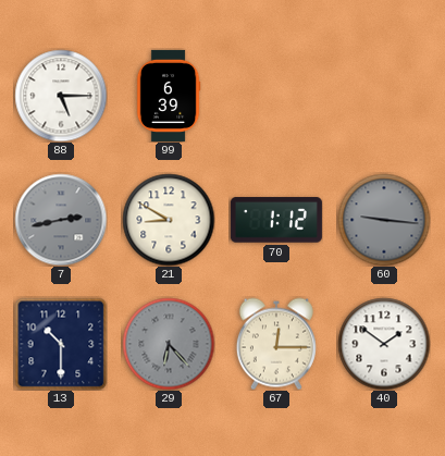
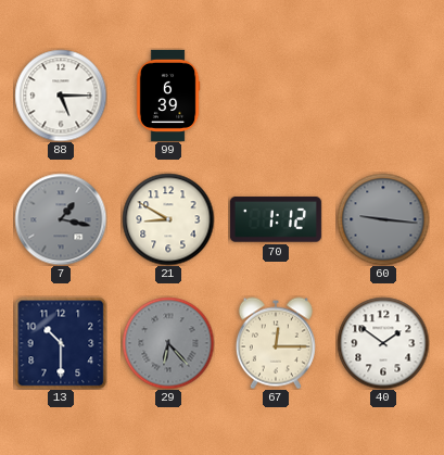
7: 2:43 -> 1:17 (61, 219)
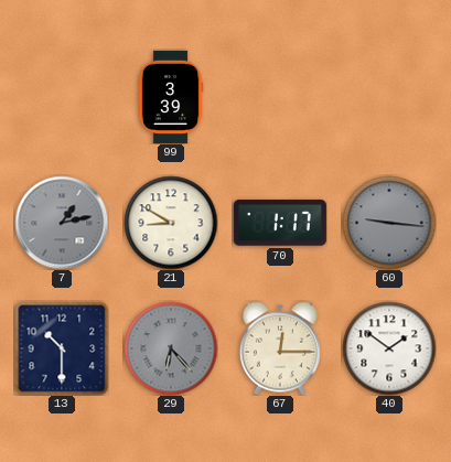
88: 5:15 -> none (61, 96)
99: 6:39 -> 3:39 (171, 97)
7: 1:17 -> 1:13 (62, 223)
70: 1:12 -> 1:17 (280, 223)
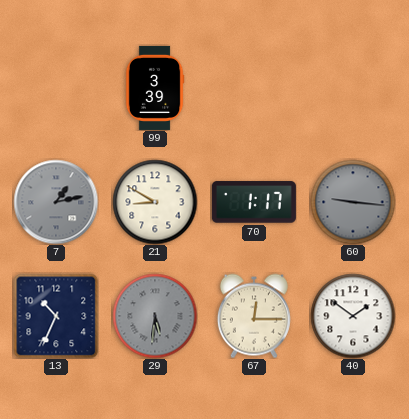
13: 10:30 -> 10:34 (56, 316)
29: 6:23 -> 5:31 (155, 316)
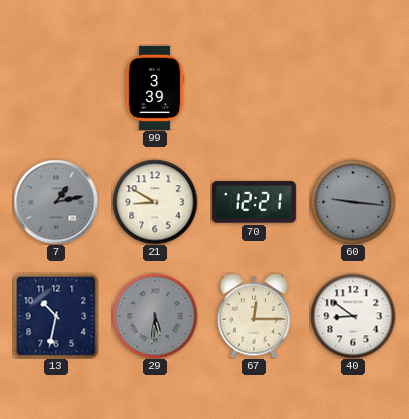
70: 1:17 -> 12:21 (254, 202)
13: 10:34 -> 10:32 (56, 316)
40: 1:51 -> 8:51 (353, 316)
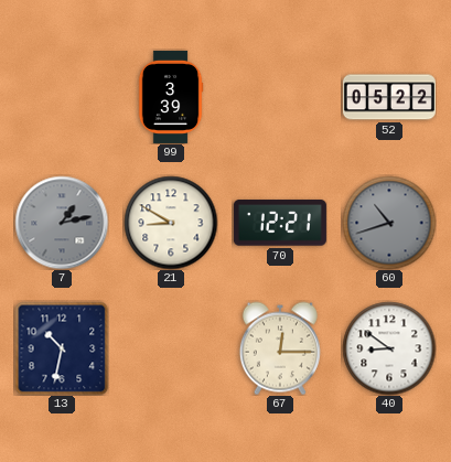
52: none -> 05:22 (389, 97)
60: 9:16 -> 10:42 (389, 223)
29: 5:31 -> none (155, 316)
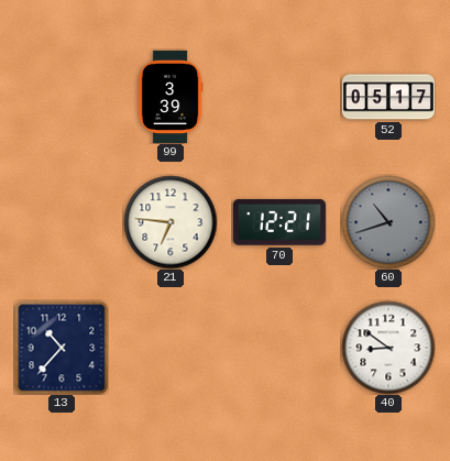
52: 05:22 -> 05:17 (388, 97)
7: 1:13 -> none (62, 223)
21: 8:50 -> 6:46 (171, 222)
13: 10:32 -> 10:37 (62, 348)
67: 12:15 -> none (280, 348)
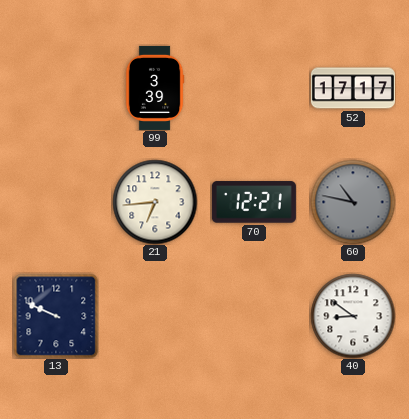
52: 05:17 -> 17:17 (353, 88)
21: 6:46 -> 6:44 (155, 202)
60: 10:42 -> 10:47 (353, 202)
13: 10:37 -> 9:49 (56, 316)
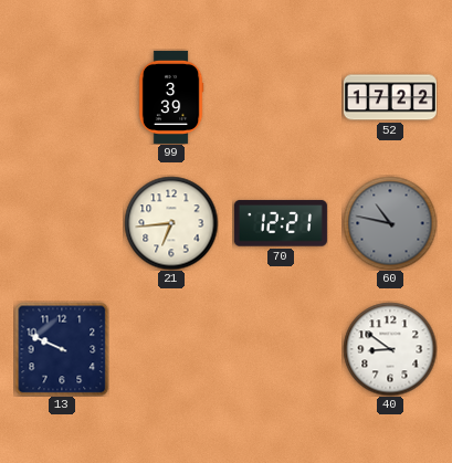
52: 17:17 -> 17:22 (390, 97)
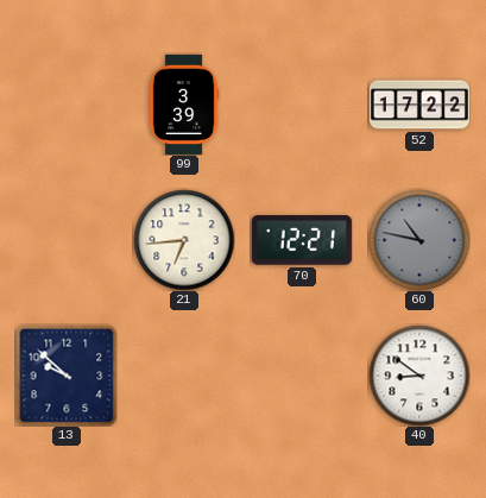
13: 9:49 -> 9:52 (67, 376)
